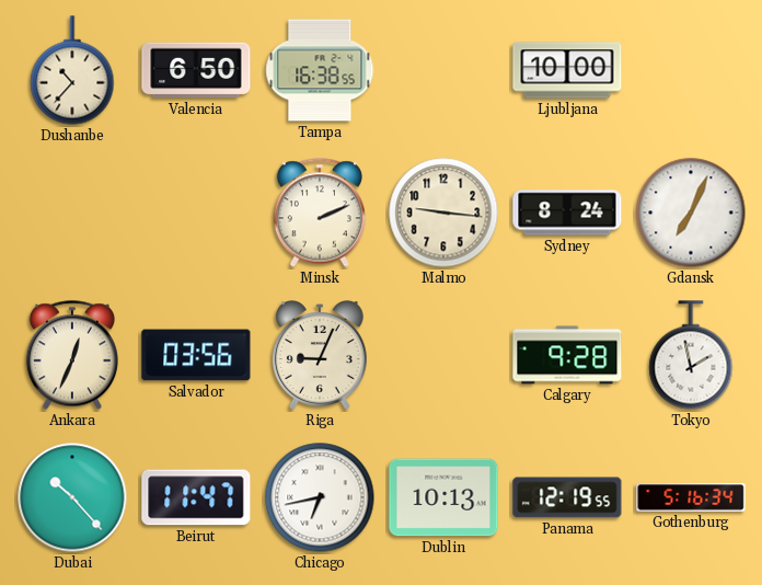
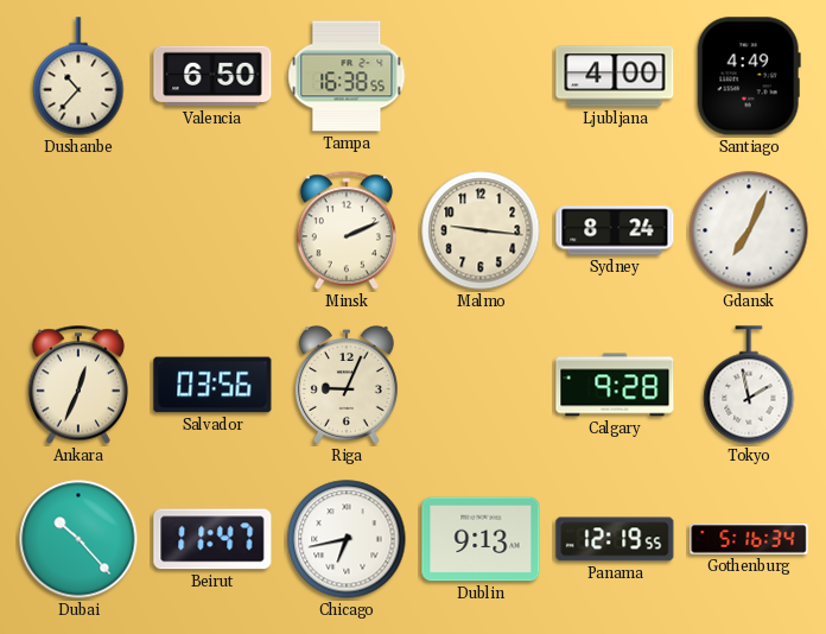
Ljubljana: 10:00 -> 4:00 (615, 76)
Santiago: none -> 4:49 (749, 76)
Dublin: 10:13 -> 9:13 (481, 539)
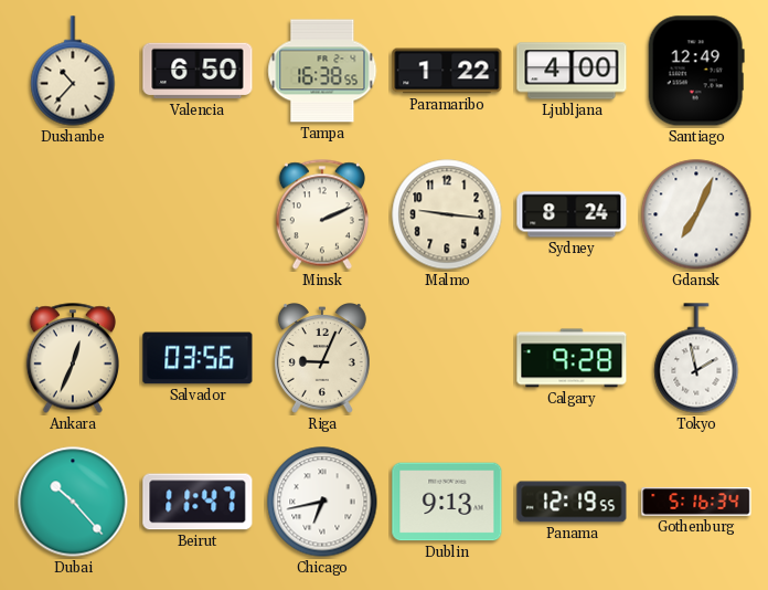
Paramaribo: none -> 1:22 (447, 71)
Santiago: 4:49 -> 12:49 (696, 71)
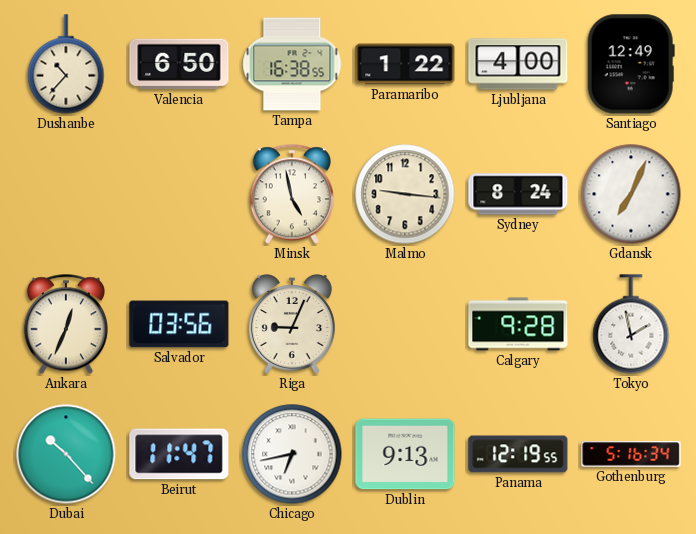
Minsk: 2:11 -> 4:58 (292, 194)
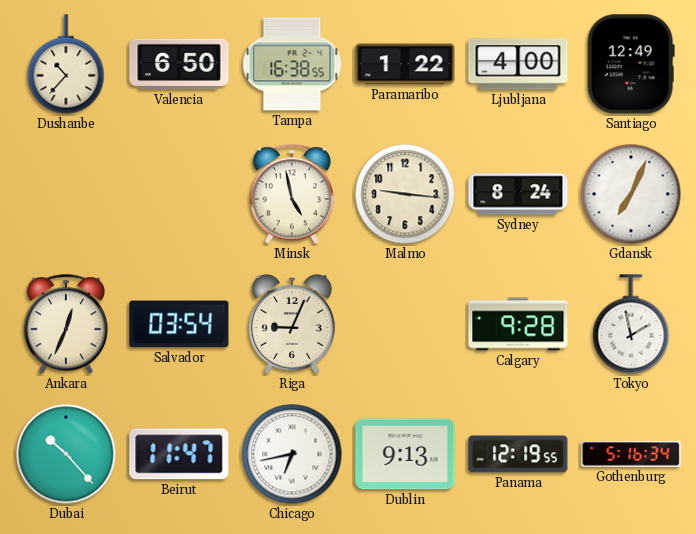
Salvador: 03:56 -> 03:54 (179, 324)
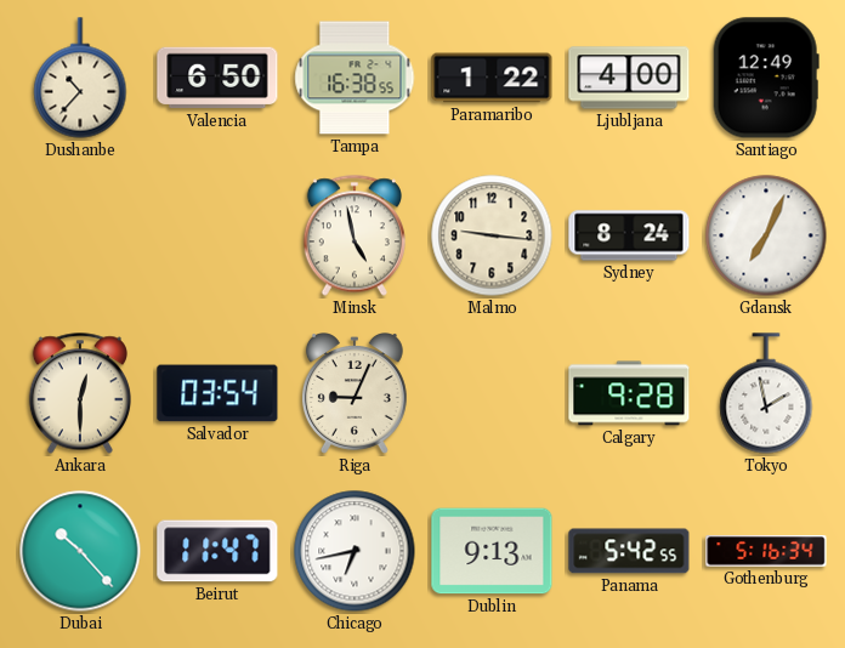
Ankara: 12:34 -> 12:30 (80, 393)
Panama: 12:19 -> 5:42 (629, 551)
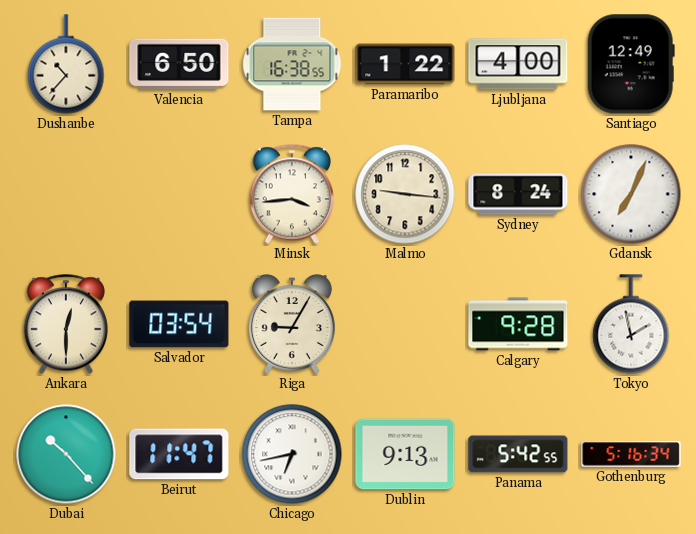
Minsk: 4:58 -> 3:44 (292, 194)
Riga: 9:04 -> 9:05 (292, 325)
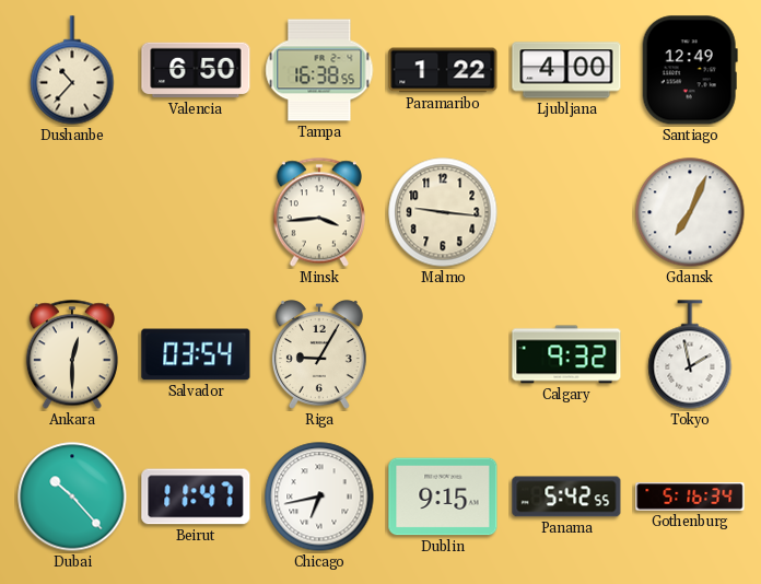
Sydney: 8:24 -> none (518, 194)
Calgary: 9:28 -> 9:32 (566, 354)
Dublin: 9:13 -> 9:15 (443, 497)
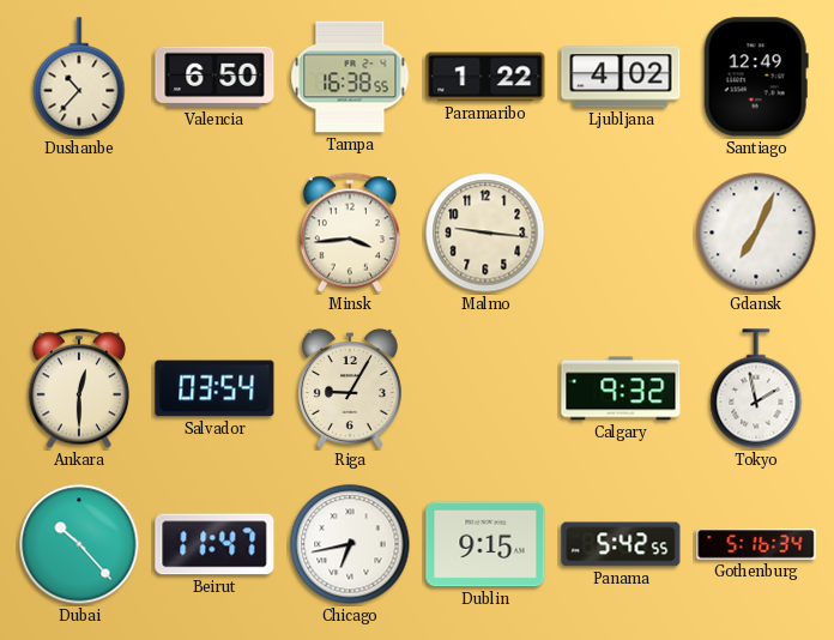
Ljubljana: 4:00 -> 4:02 (621, 77)
